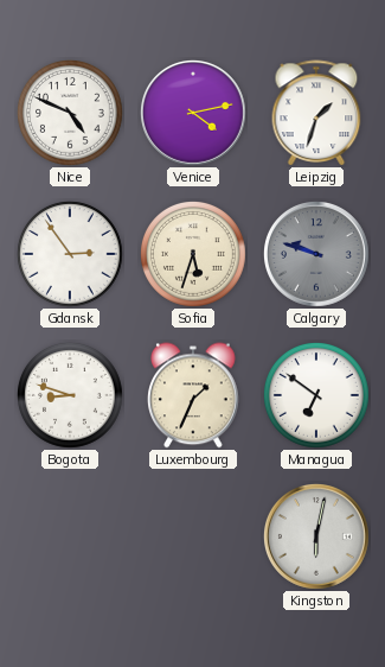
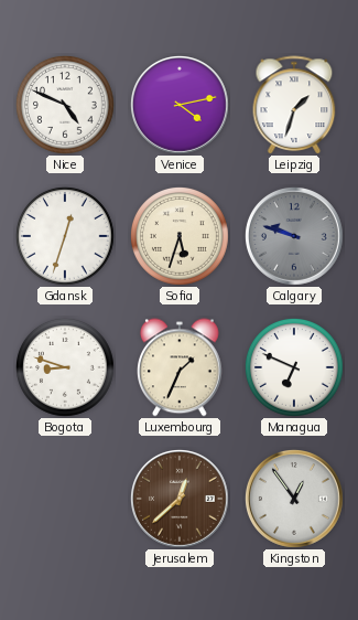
Gdansk: 2:54 -> 12:33 (66, 237)
Managua: 6:51 -> 6:49 (295, 368)
Jerusalem: none -> 12:38 (181, 500)
Kingston: 6:02 -> 12:54 (295, 500)
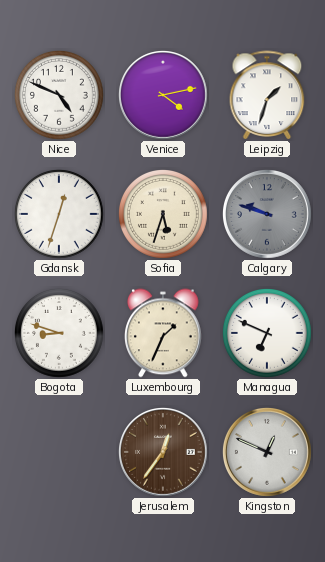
Jerusalem: 12:38 -> 12:36 (164, 453)
Kingston: 12:54 -> 12:49 (268, 453)
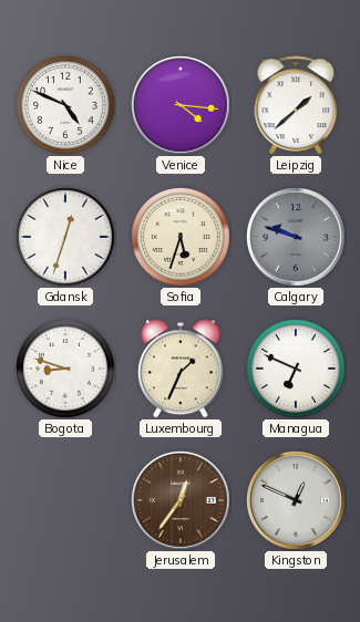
Venice: 4:13 -> 4:16 (182, 106)
Leipzig: 1:33 -> 1:38 (296, 105)
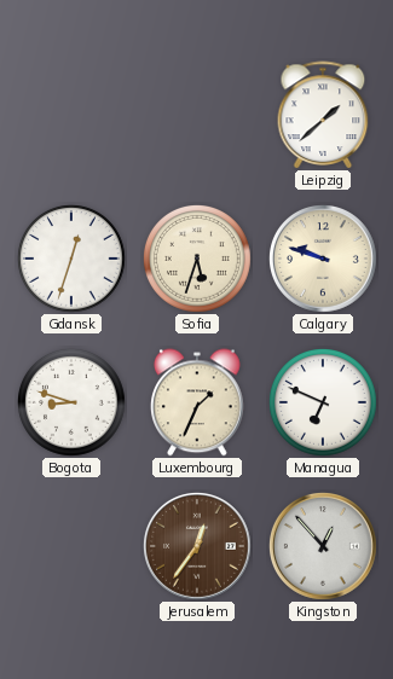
Nice: 4:49 -> none (66, 106)
Venice: 4:16 -> none (182, 106)
Calgary dial: grey -> cream (324, 260)
Kingston: 12:49 -> 12:53 (324, 547)
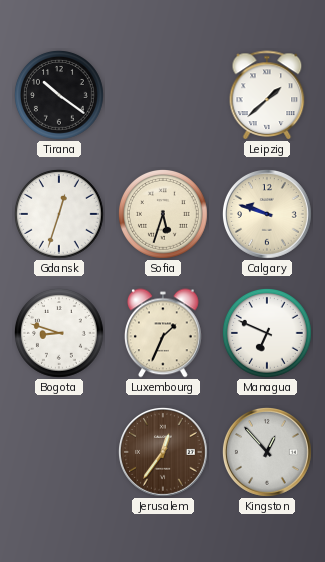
Tirana: none -> 10:21 (60, 96)
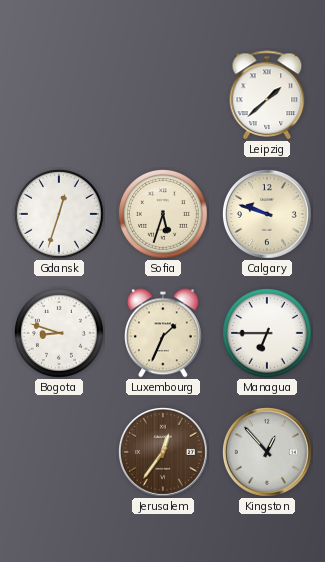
Tirana: 10:21 -> none (60, 96)
Managua: 6:49 -> 6:45 (268, 334)
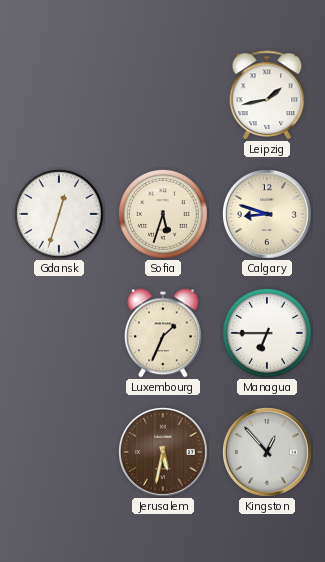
Leipzig: 1:38 -> 1:43 (267, 95)
Calgary: 9:48 -> 8:48 (268, 215)
Bogota: 8:48 -> none (60, 334)
Jerusalem: 12:36 -> 5:32 (164, 453)
